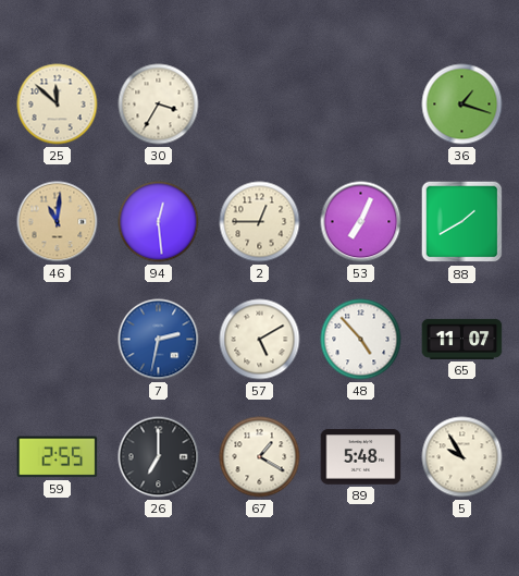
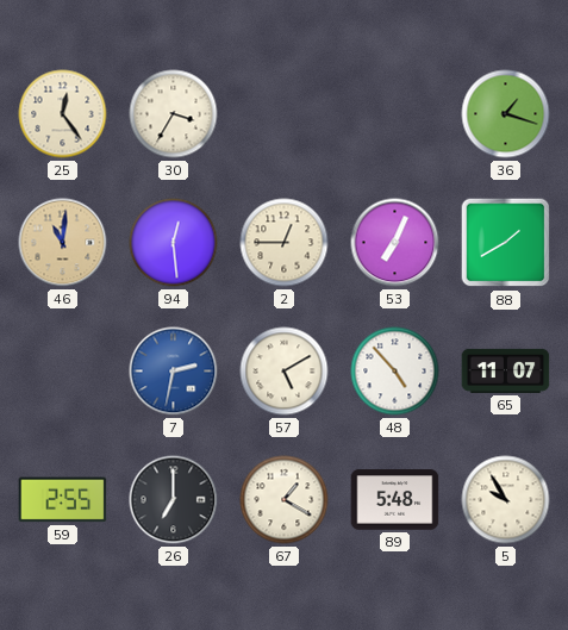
25: 11:52 -> 12:24 (63, 114)
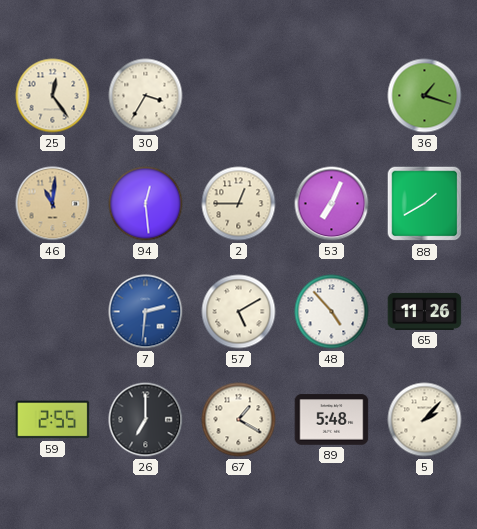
7: 2:32 -> 2:31 (146, 312)
65: 11:07 -> 11:26 (425, 311)
5: 9:55 -> 2:07 (425, 420)
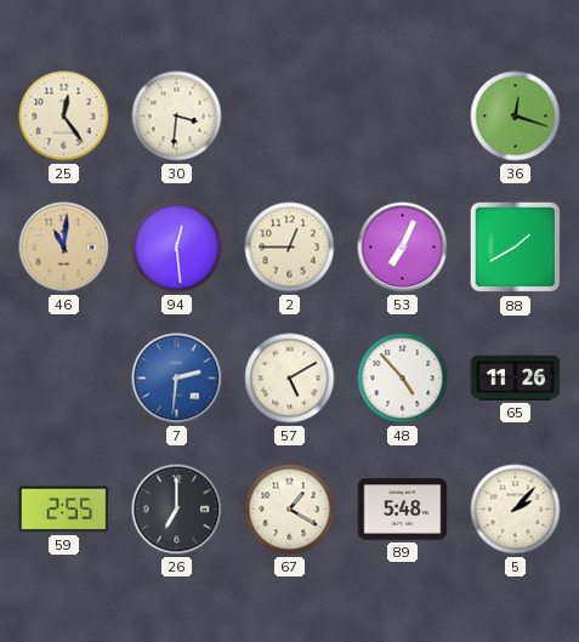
30: 3:35 -> 3:31 (177, 117)
36: 1:18 -> 12:18 (516, 117)
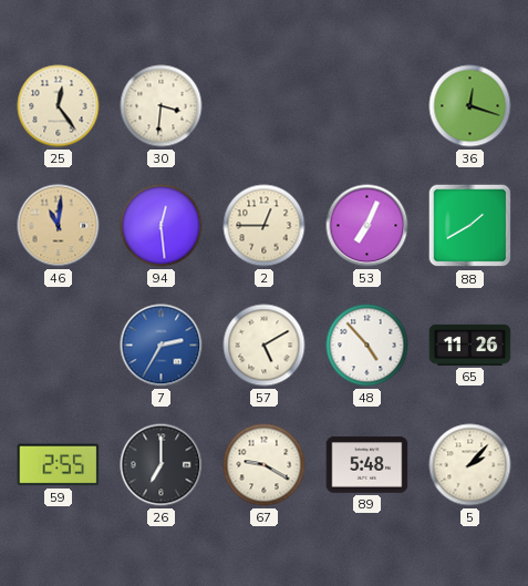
7: 2:31 -> 2:35 (162, 346)
67: 1:20 -> 9:20 (265, 465)
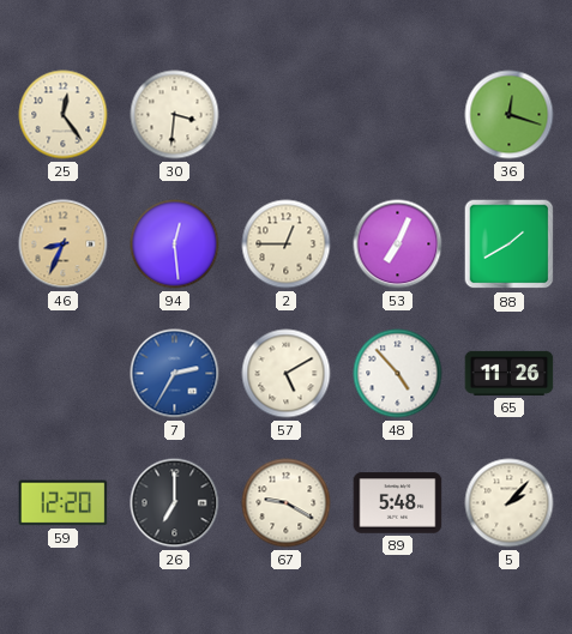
46: 11:01 -> 8:34 (64, 244)
59: 2:55 -> 12:20 (64, 503)
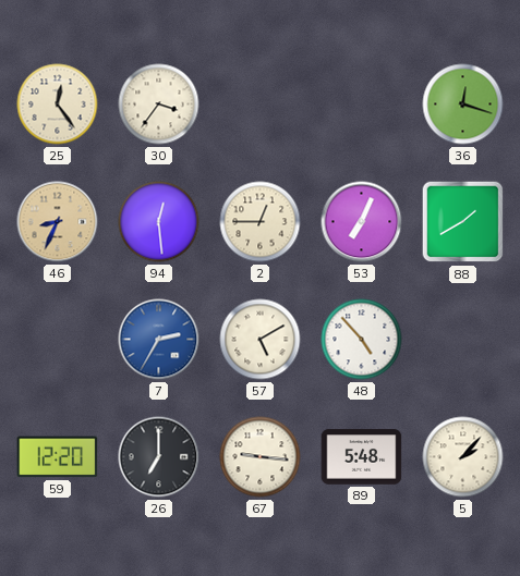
30: 3:31 -> 3:36 (159, 105)
65: 11:26 -> none (510, 373)
67: 9:20 -> 9:16 (261, 457)
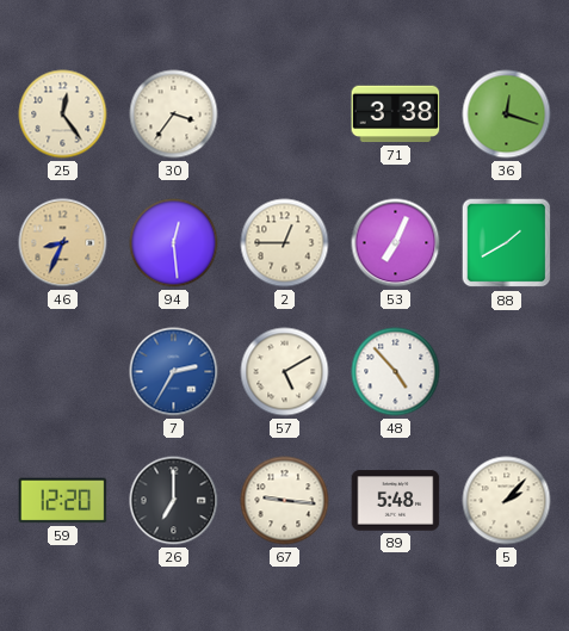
71: none -> 3:38 (396, 115)
